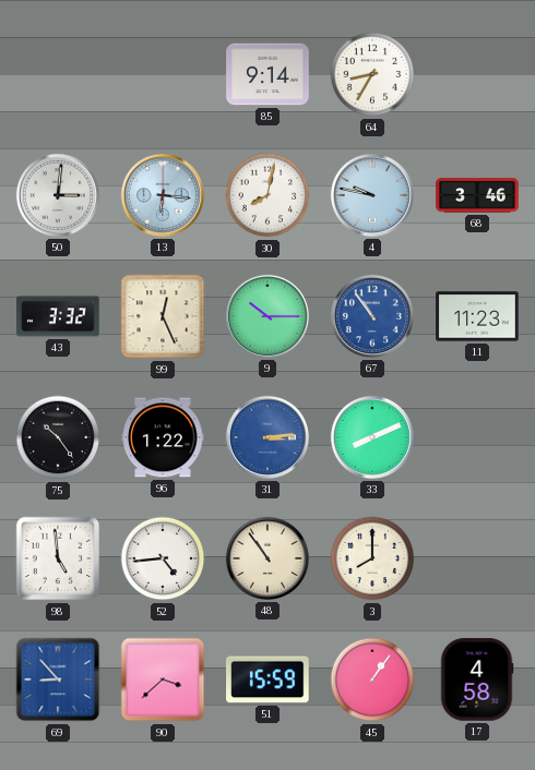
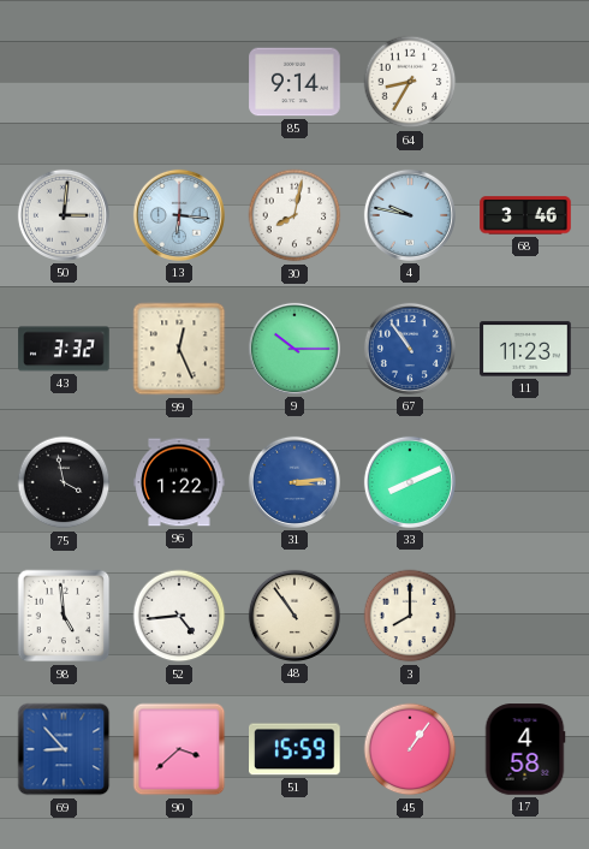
75: 10:24 -> 3:58 (64, 482)
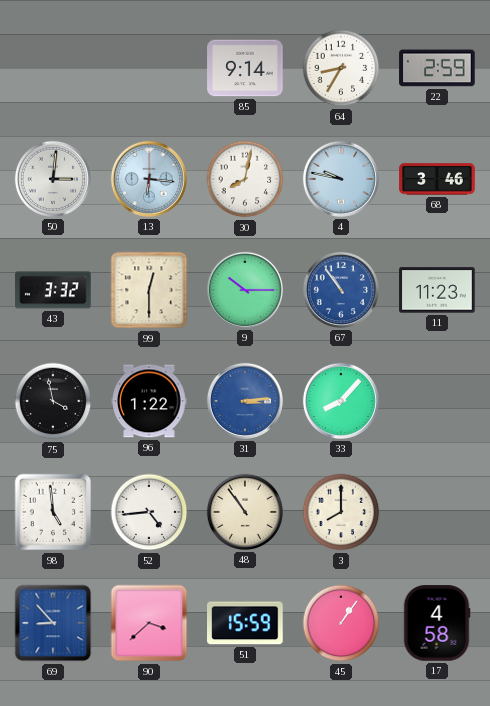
22: none -> 2:59 (437, 68)
99: 12:26 -> 12:30 (149, 290)
33: 8:11 -> 8:07 (341, 401)
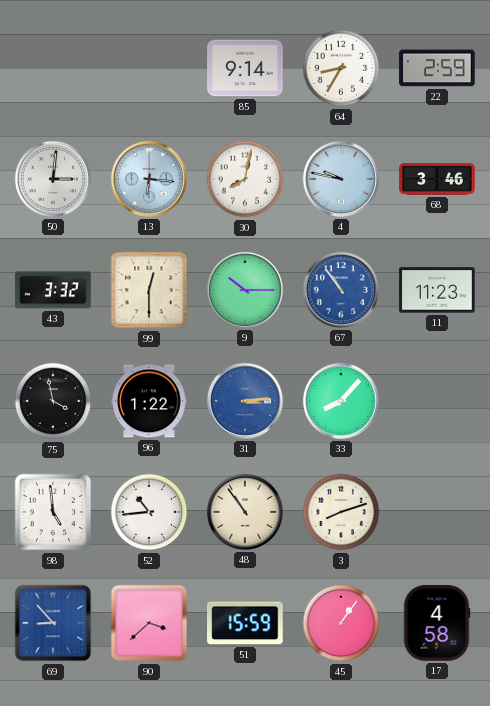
52: 4:44 -> 10:44 (149, 512)
3: 8:00 -> 8:12 (341, 512)
